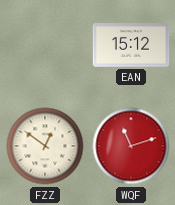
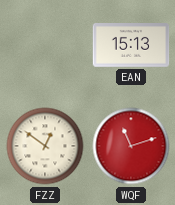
EAN: 15:12 -> 15:13 (131, 46)
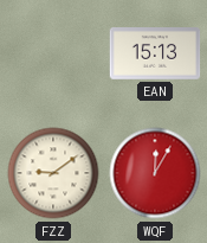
FZZ: 12:51 -> 9:09 (53, 173)
WQF: 11:12 -> 12:05 (155, 173)
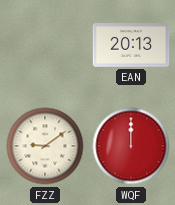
EAN: 15:13 -> 20:13 (131, 46)
WQF: 12:05 -> 12:00 (131, 146)
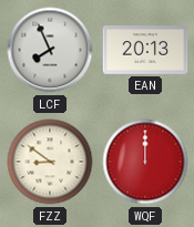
LCF: none -> 7:56 (50, 50)
FZZ: 9:09 -> 8:51 (50, 162)
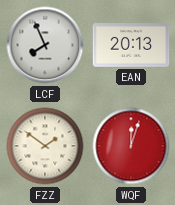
FZZ: 8:51 -> 1:51 (45, 146)
WQF: 12:00 -> 12:03 (131, 146)
